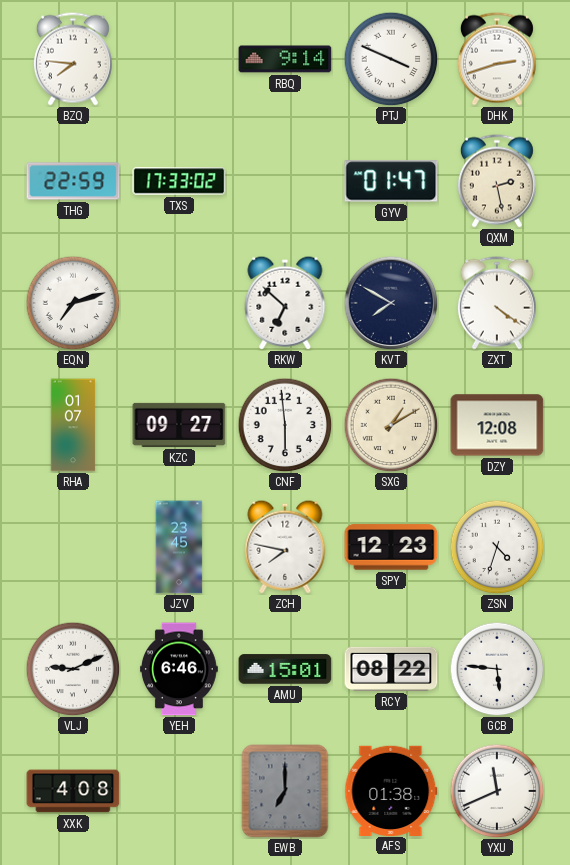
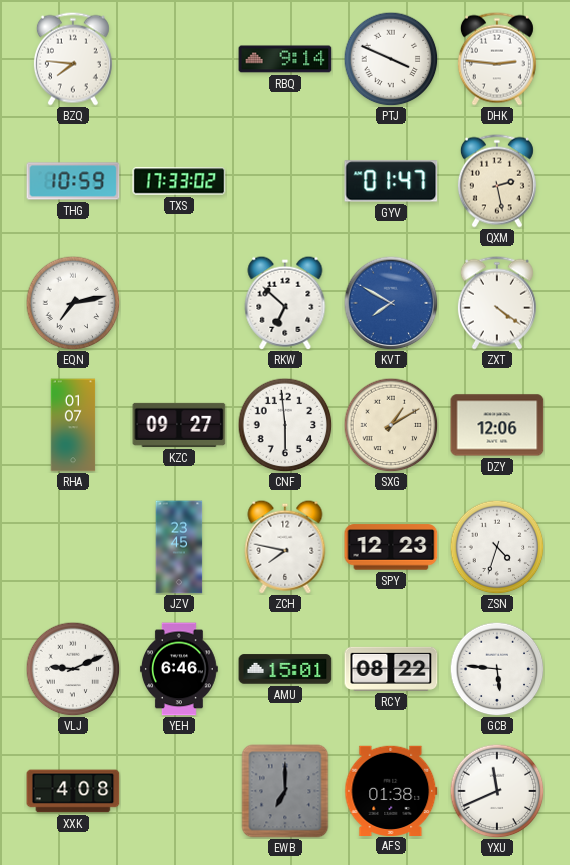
DHK: 2:42 -> 2:46 (497, 59)
THG: 22:59 -> 10:59 (73, 181)
EQN: 7:12 -> 7:13 (73, 303)
KVT dial: navy -> blue (391, 303)
DZY: 12:08 -> 12:06 (497, 425)
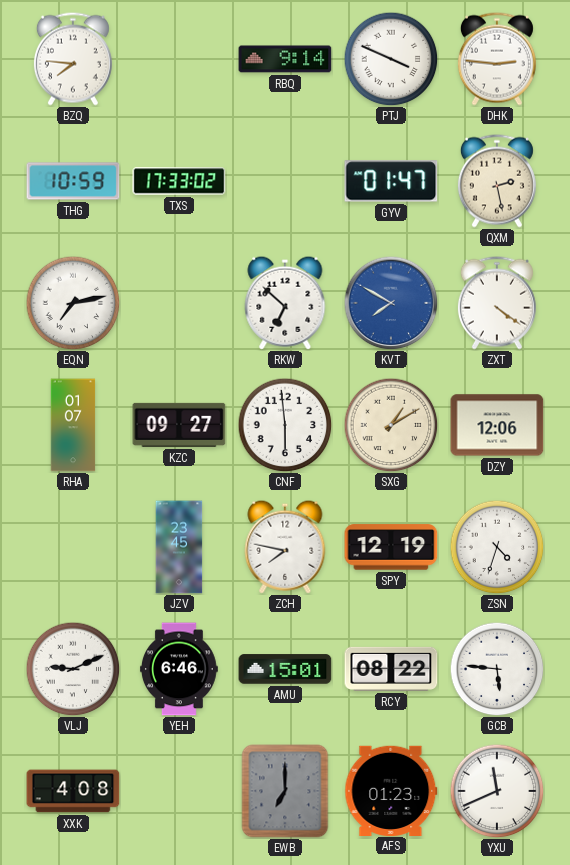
SPY: 12:23 -> 12:19 (391, 547)
AFS: 01:38 -> 01:23 (391, 790)
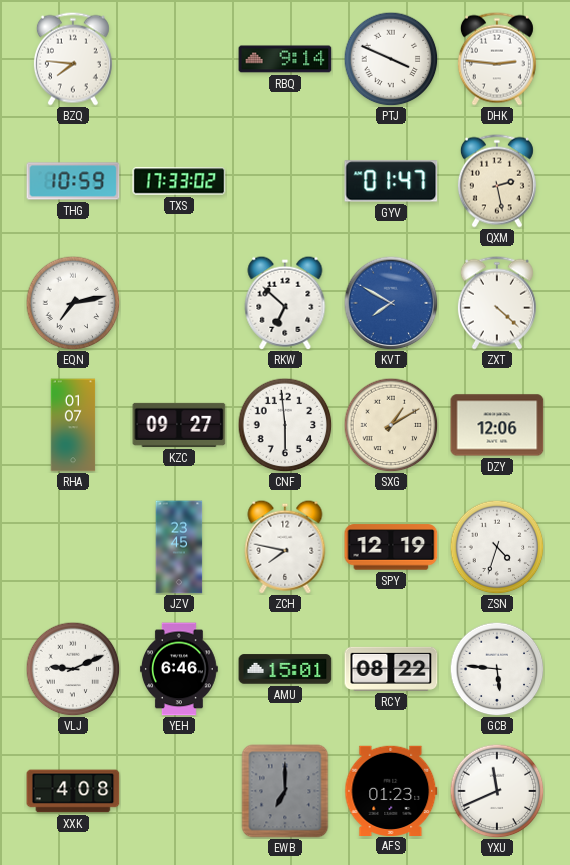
ZXT: 4:21 -> 4:22 (497, 303)
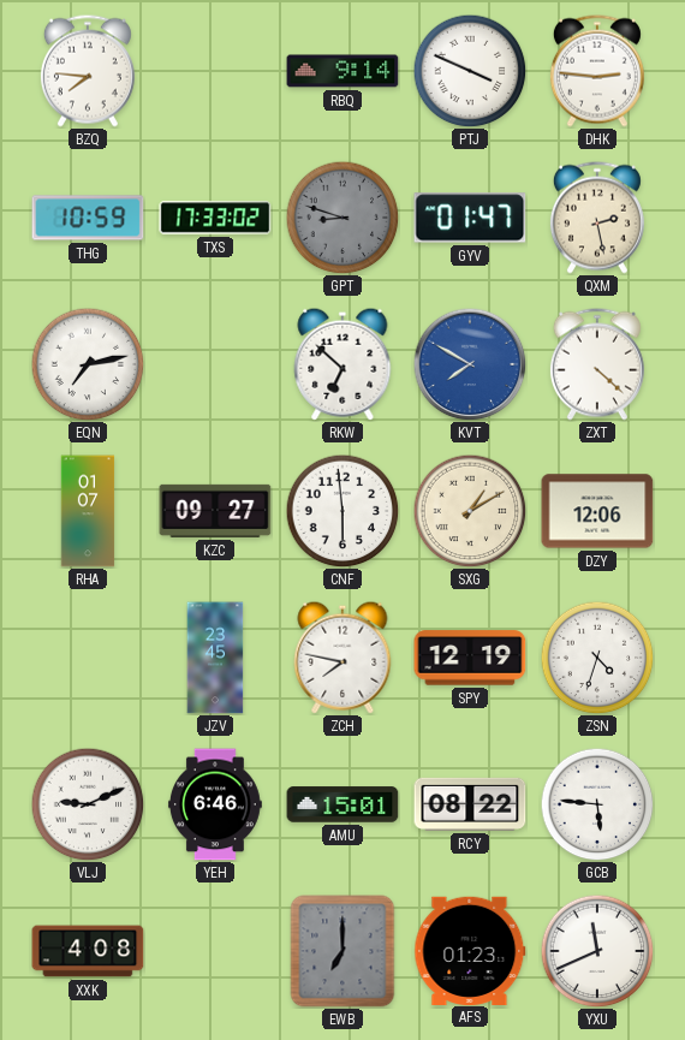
GPT: none -> 8:48 (342, 218)
